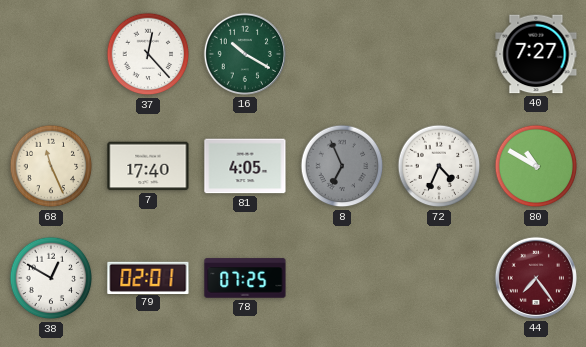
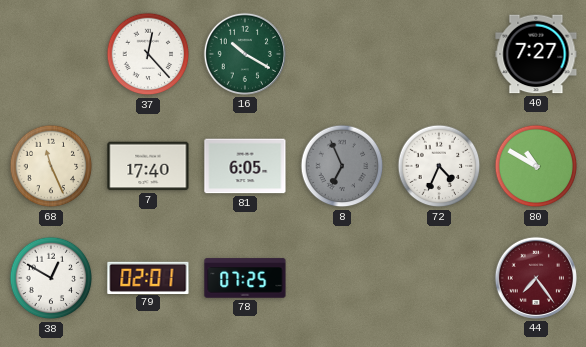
81: 4:05 -> 6:05 (245, 166)
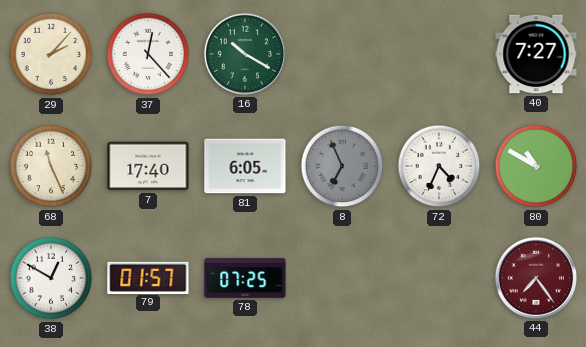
29: none -> 2:07 (51, 54)
79: 02:01 -> 01:57 (148, 277)
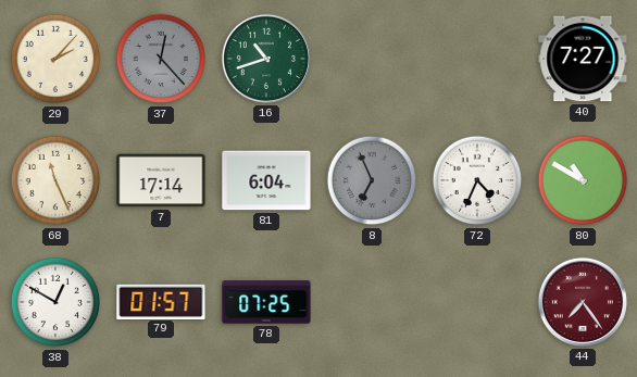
37 dial: white -> grey (161, 59)
16: 10:20 -> 10:42 (266, 59)
7: 17:40 -> 17:14 (161, 180)
81: 6:05 -> 6:04 (266, 180)
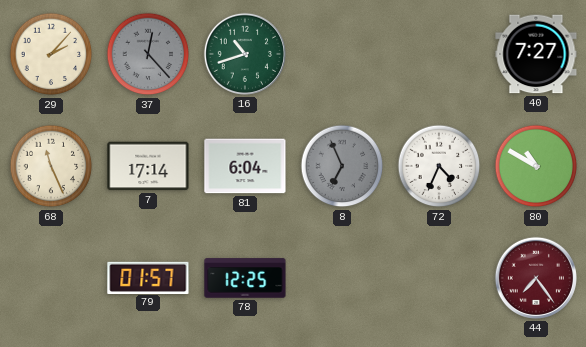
38: 12:50 -> none (55, 302)
78: 07:25 -> 12:25 (245, 278)
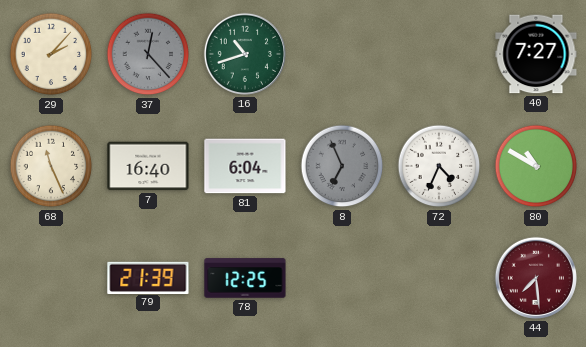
7: 17:14 -> 16:40 (148, 166)
79: 01:57 -> 21:39 (148, 277)
44: 7:24 -> 7:29 (536, 278)
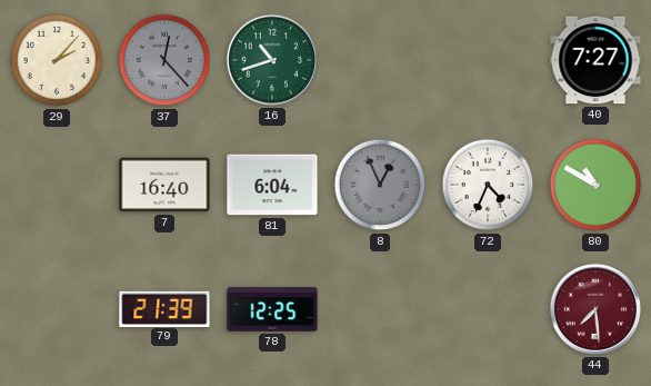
68: 11:26 -> none (51, 166)
8: 6:56 -> 12:56 (380, 185)
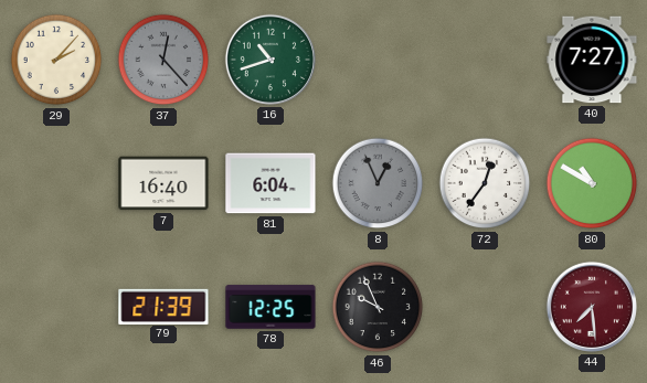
72: 4:34 -> 12:36 (485, 183)
46: none -> 9:56 (378, 307)
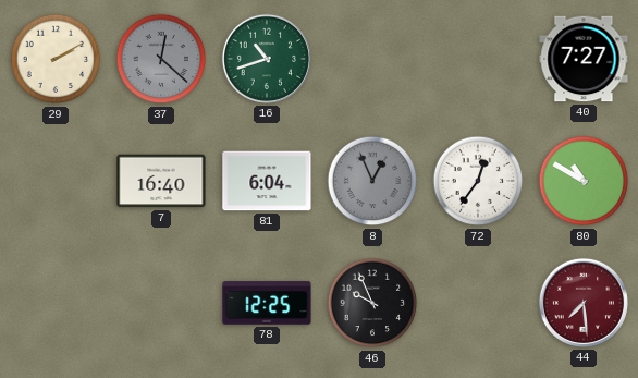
29: 2:07 -> 2:10 (56, 59)
37: 12:23 -> 12:22 (161, 59)
79: 21:39 -> none (163, 306)
